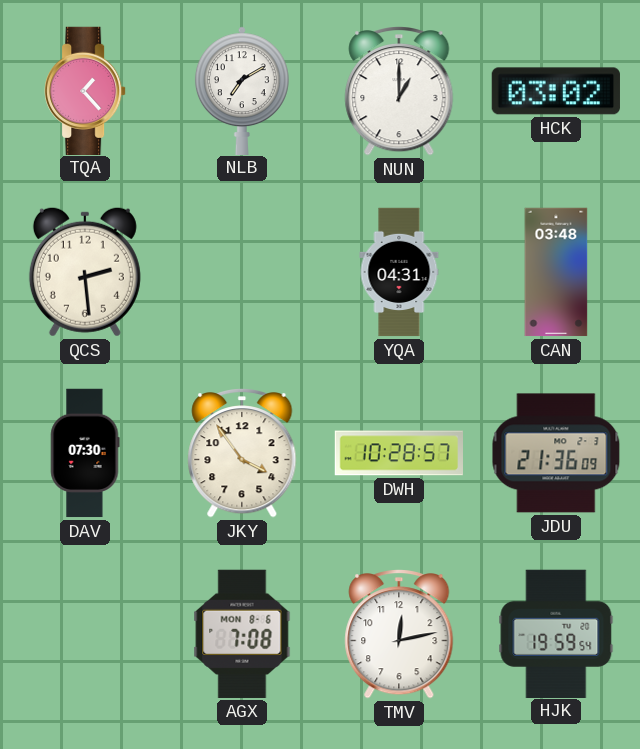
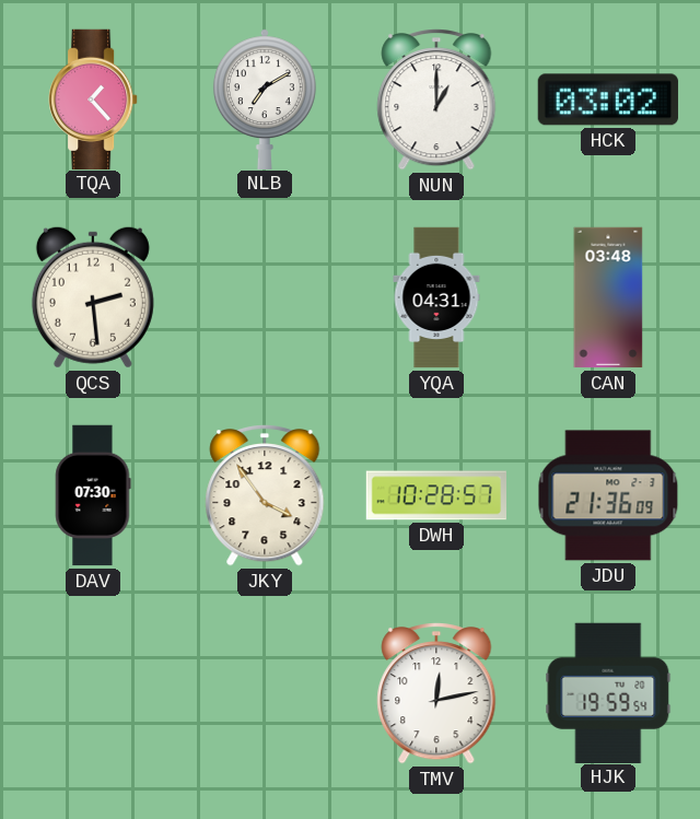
AGX: 7:08 -> none (242, 634)
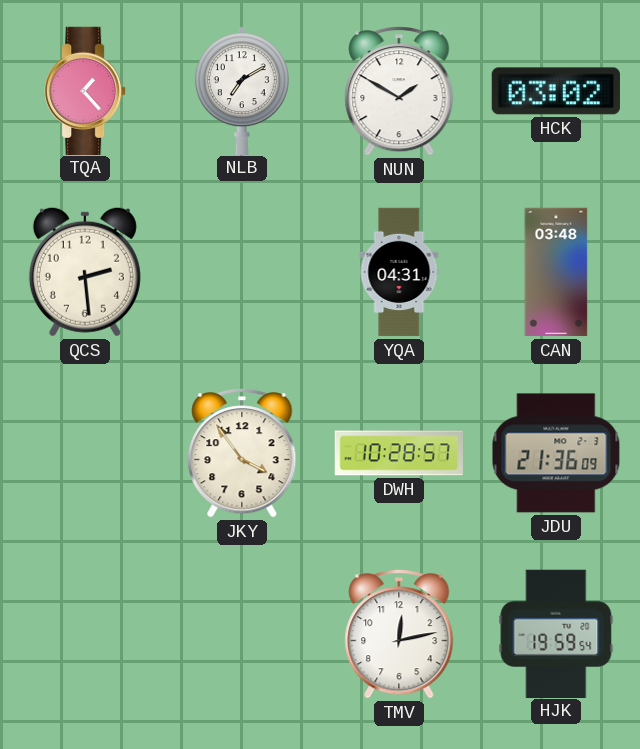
NUN: 1:00 -> 1:50 (399, 92)
DAV: 07:30 -> none (93, 495)
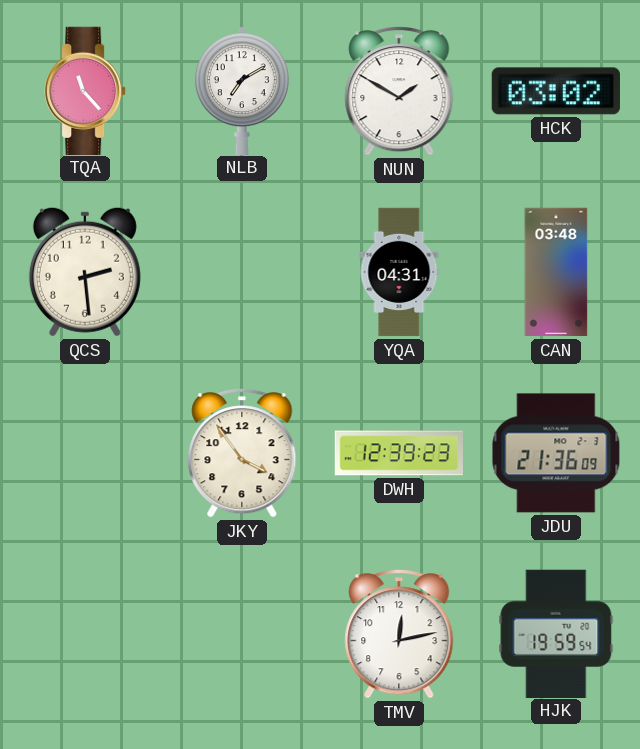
TQA: 1:23 -> 11:23 (85, 90)
DWH: 10:28 -> 12:39 (398, 453)
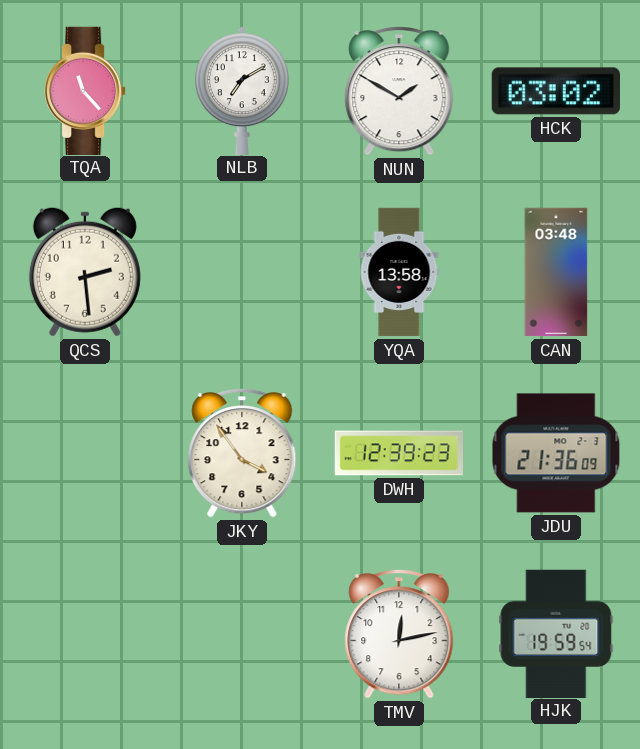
YQA: 04:31 -> 13:58 (399, 272)
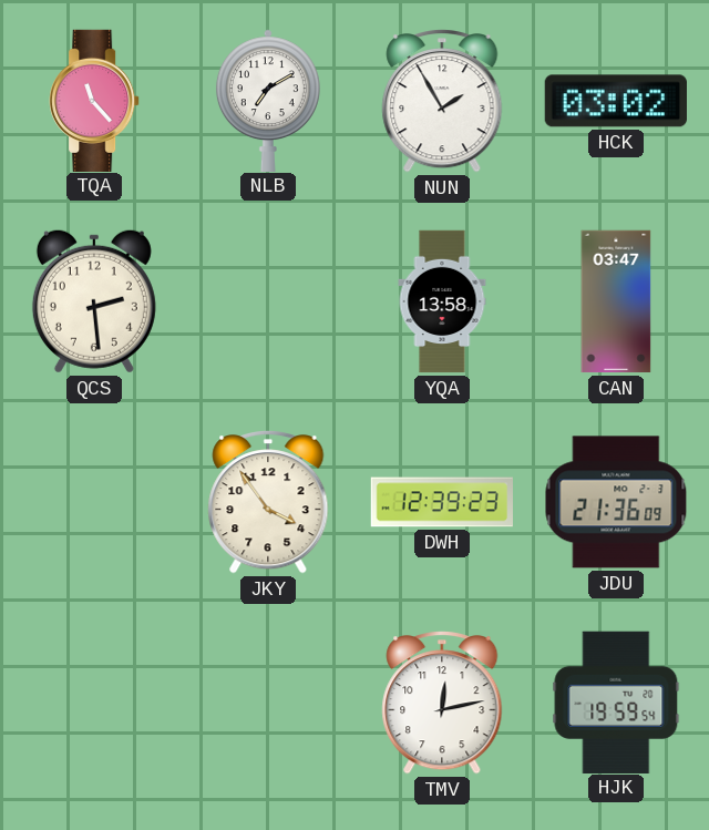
NUN: 1:50 -> 1:55 (442, 102)
CAN: 03:48 -> 03:47 (616, 301)
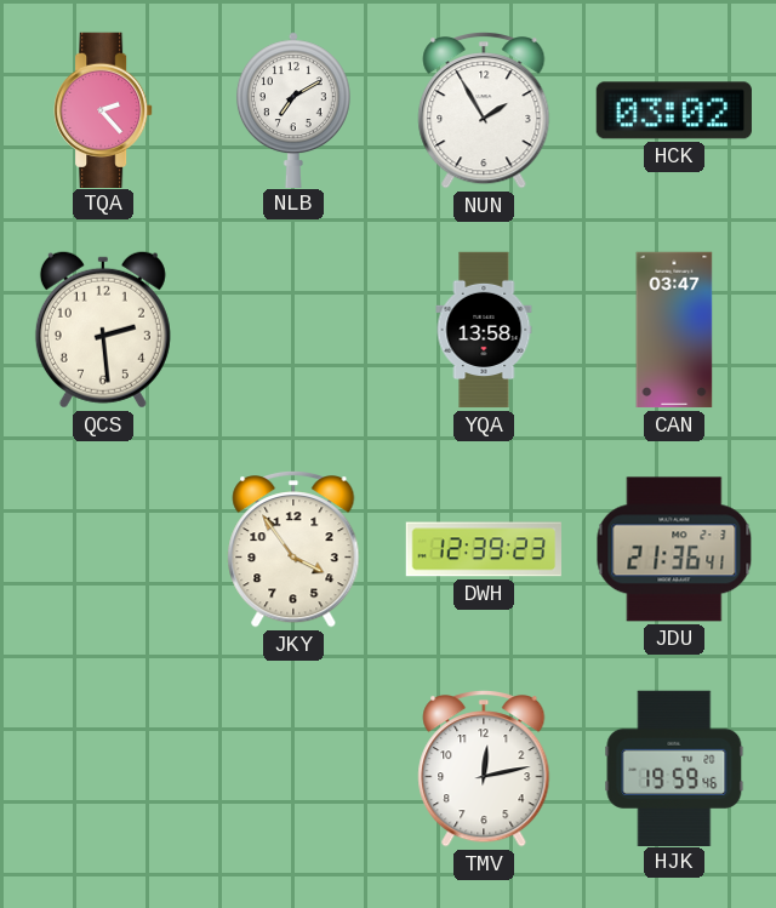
TQA: 11:23 -> 2:23 (103, 109)
JDU: 21:36:09 -> 21:36:41 (674, 549)
HJK: 19:59:54 -> 19:59:46 (674, 767)
